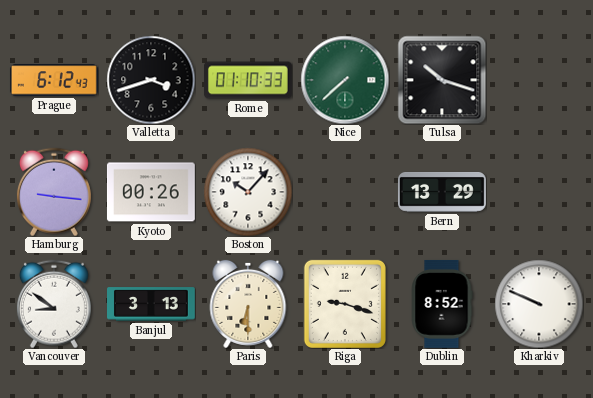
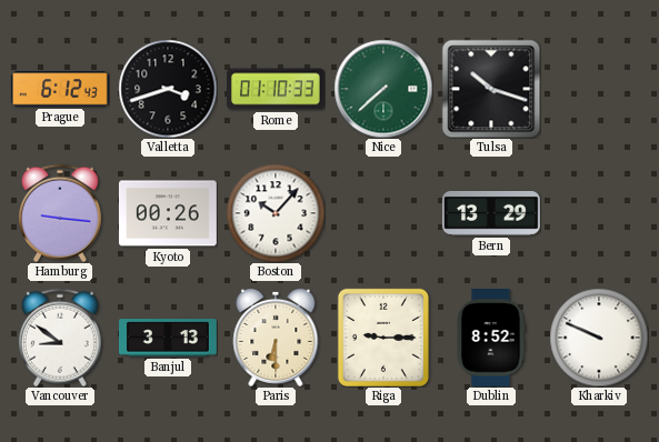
Riga: 9:18 -> 9:15 (383, 338)
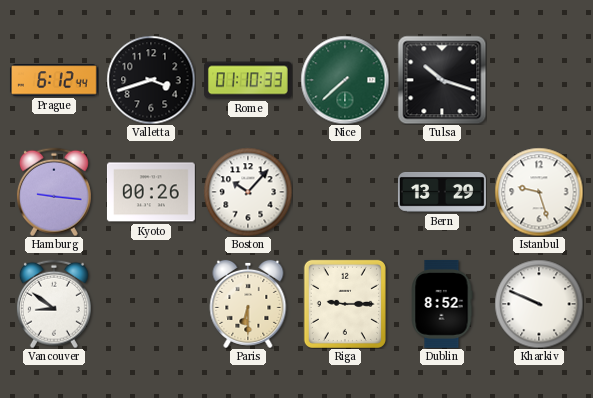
Prague: 6:12:43 -> 6:12:44 (54, 80)
Istanbul: none -> 9:27 (539, 192)
Banjul: 3:13 -> none (169, 338)
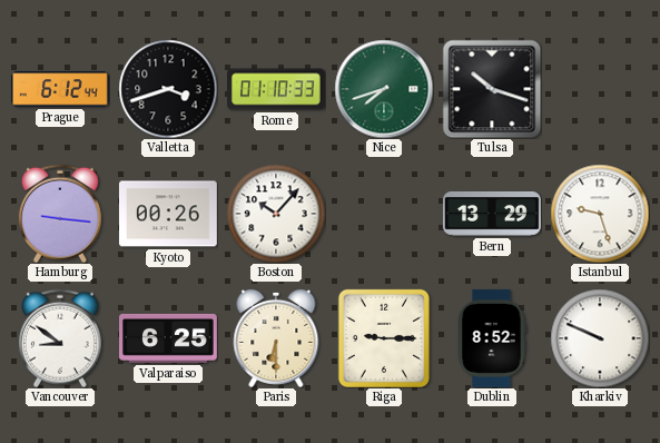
Nice: 7:38 -> 7:42 (384, 89)
Valparaiso: none -> 6:25 (169, 338)
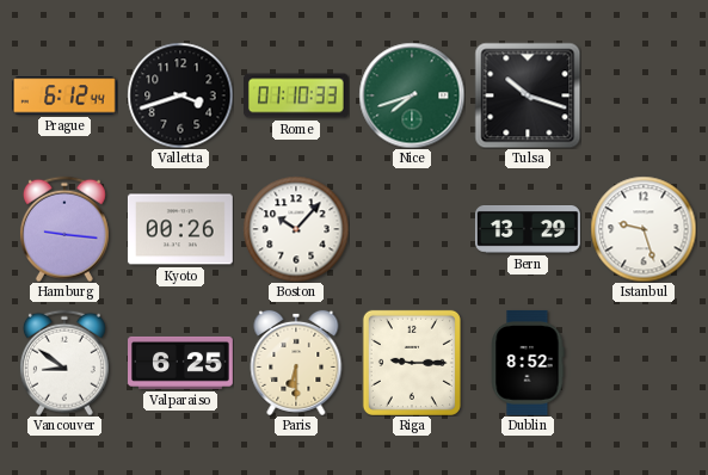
Kharkiv: 9:49 -> none (600, 338)
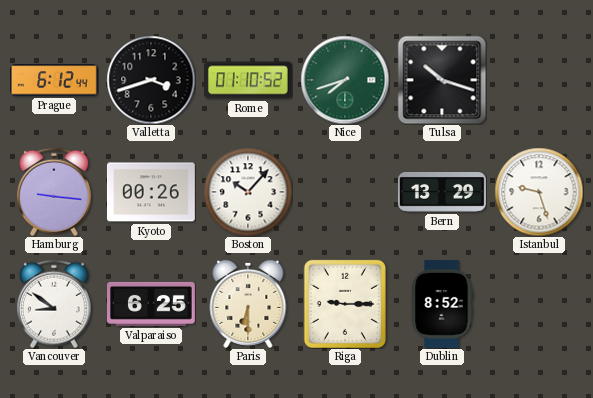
Rome: 01:10:33 -> 01:10:52 (249, 80)
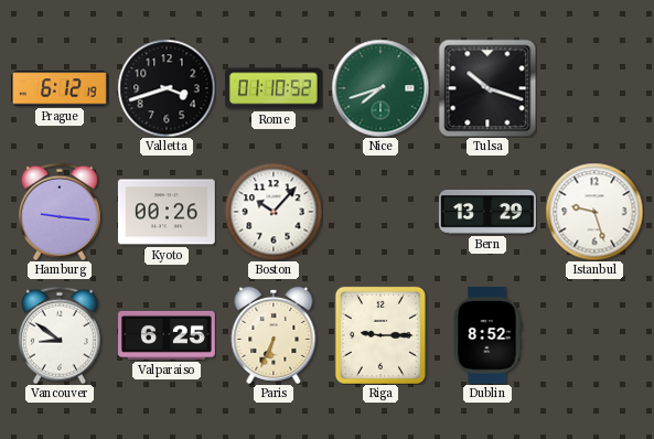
Prague: 6:12:44 -> 6:12:19 (60, 88)
Paris: 6:30 -> 6:34 (274, 335)
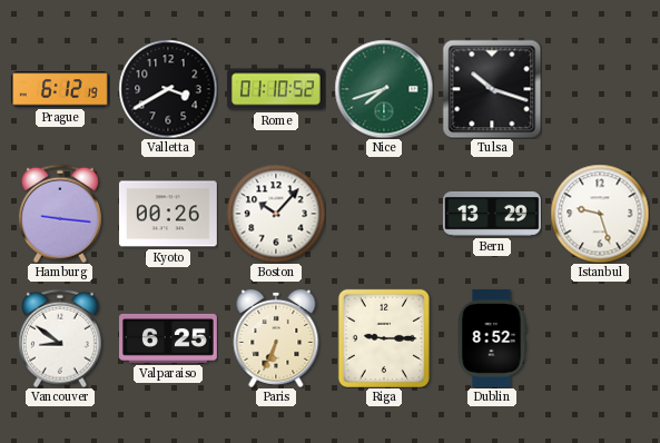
Valletta: 3:42 -> 3:40 (168, 89)
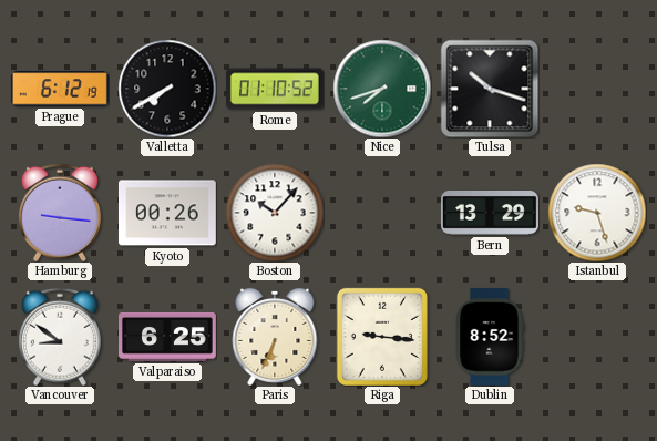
Valletta: 3:40 -> 7:40 (167, 89)
Riga: 9:15 -> 9:16 (382, 337)
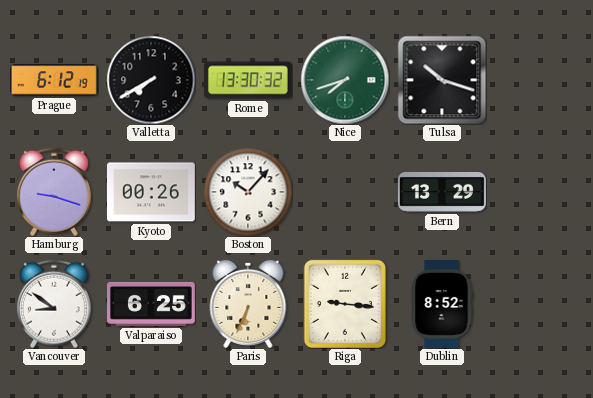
Rome: 01:10 -> 13:30 (249, 80)
Hamburg: 9:16 -> 9:18 (54, 192)
Istanbul: 9:27 -> none (597, 213)
